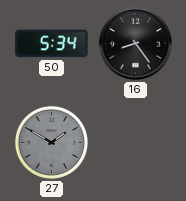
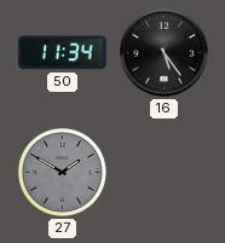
50: 5:34 -> 11:34 (63, 53)
16: 8:24 -> 5:24 (165, 53)
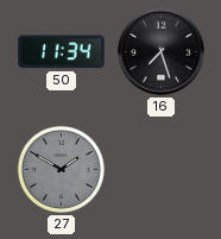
16: 5:24 -> 7:27 (162, 52)
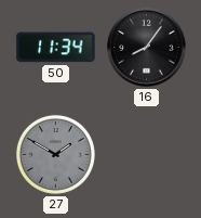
16: 7:27 -> 8:06 (147, 48)
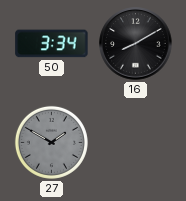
50: 11:34 -> 3:34 (52, 44)
16: 8:06 -> 8:10 (136, 44)
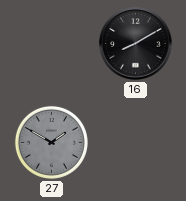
50: 3:34 -> none (52, 44)
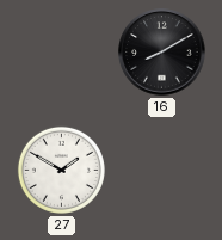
27 dial: grey -> white (61, 170)
